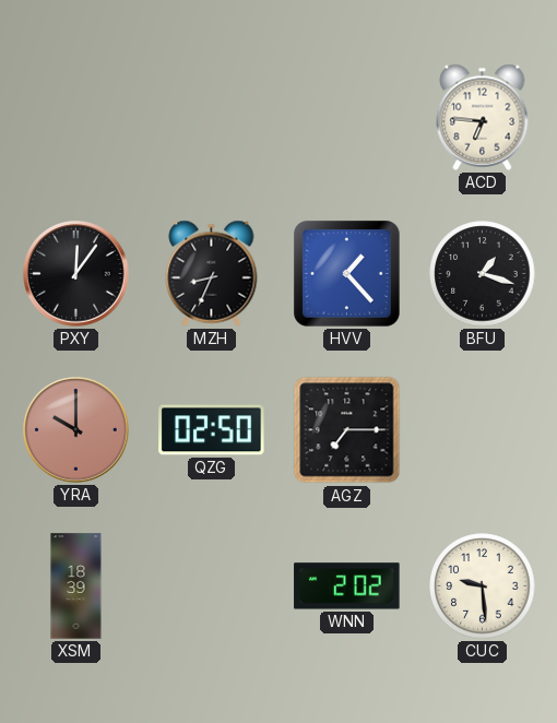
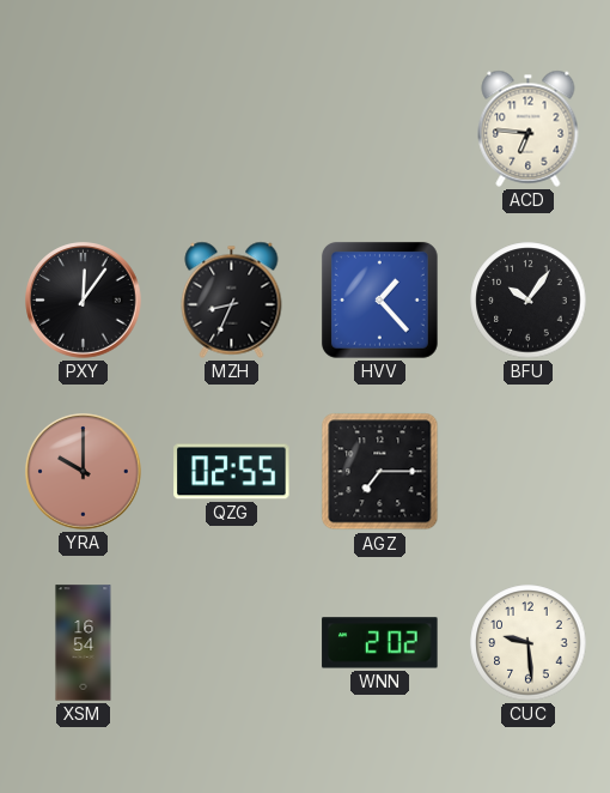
BFU: 1:18 -> 10:06 (529, 301)
QZG: 02:50 -> 02:55 (232, 472)
XSM: 18:39 -> 16:54 (84, 643)
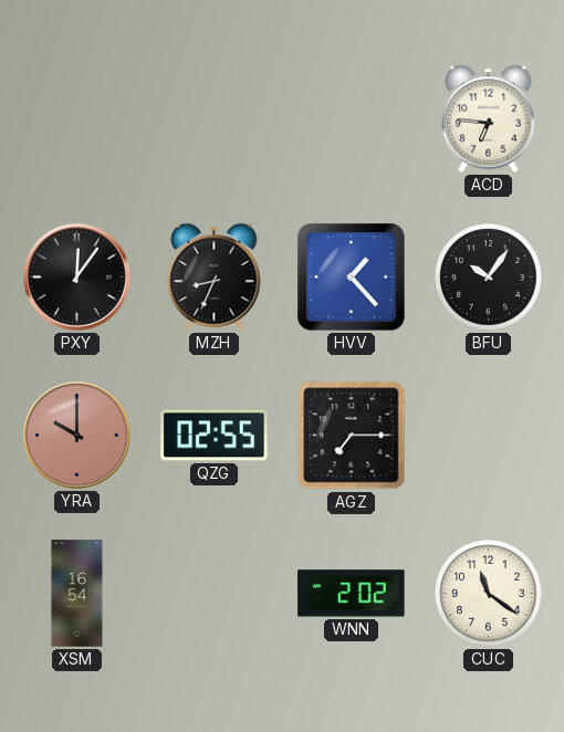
CUC: 9:29 -> 11:21 (489, 594)
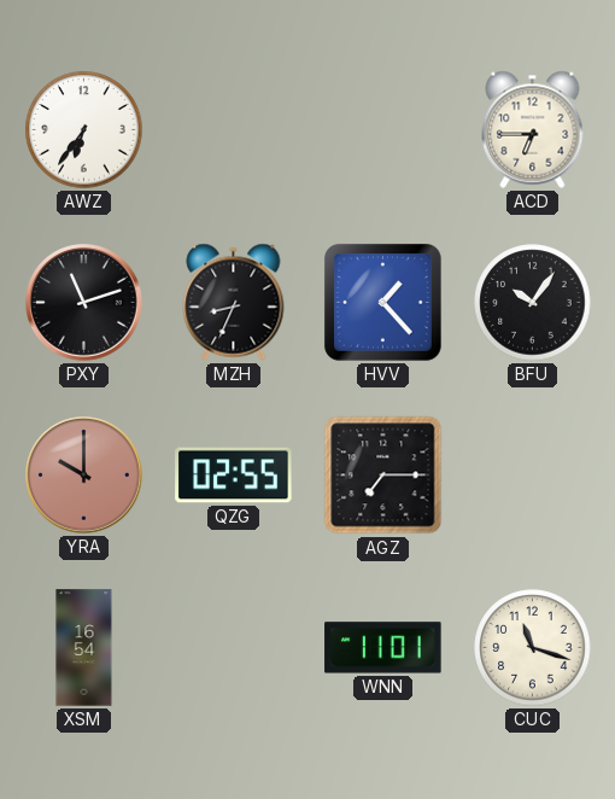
AWZ: none -> 6:36 (84, 130)
ACD: 6:46 -> 6:45 (533, 129)
PXY: 12:06 -> 11:12 (84, 303)
WNN: 2:02 -> 11:01 (383, 648)
CUC: 11:21 -> 11:18 (533, 648)
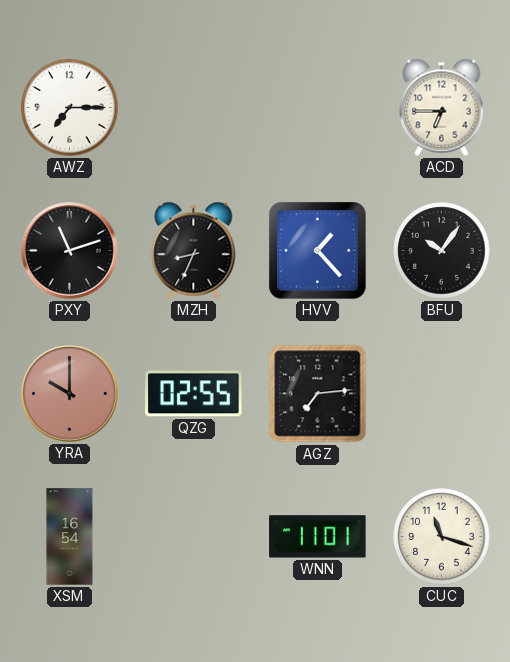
AWZ: 6:36 -> 7:15 (70, 108)
AGZ: 7:15 -> 7:14 (318, 394)
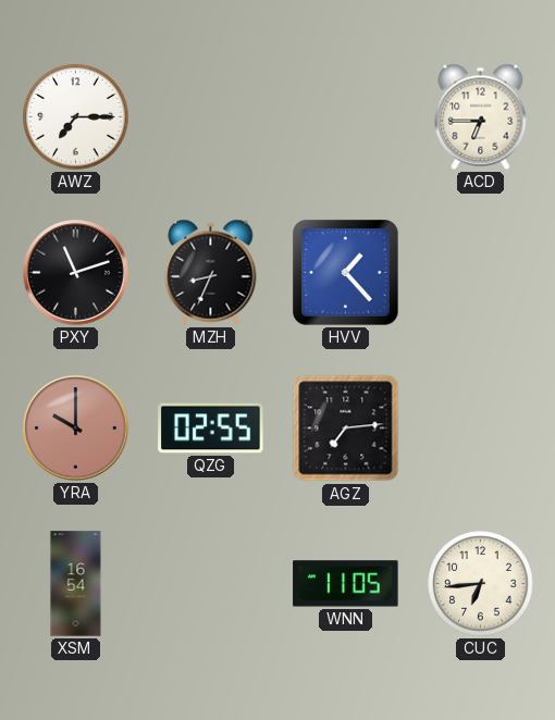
BFU: 10:06 -> none (442, 251)
WNN: 11:01 -> 11:05 (346, 584)
CUC: 11:18 -> 6:44 (481, 584)
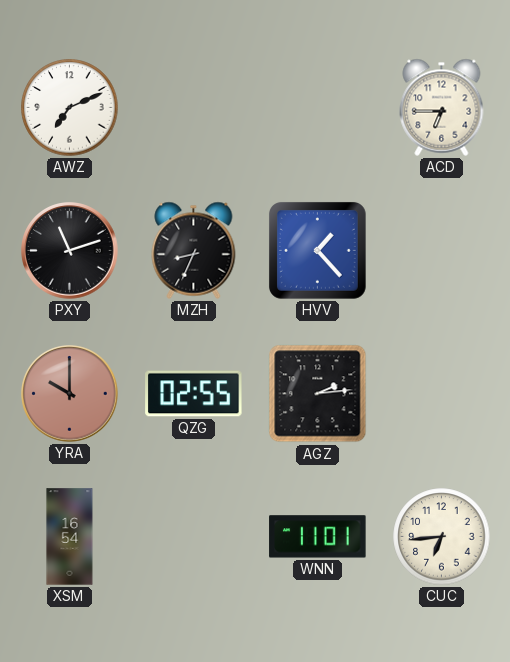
AWZ: 7:15 -> 7:11 (70, 108)
AGZ: 7:14 -> 2:14 (318, 394)
WNN: 11:05 -> 11:01 (318, 537)
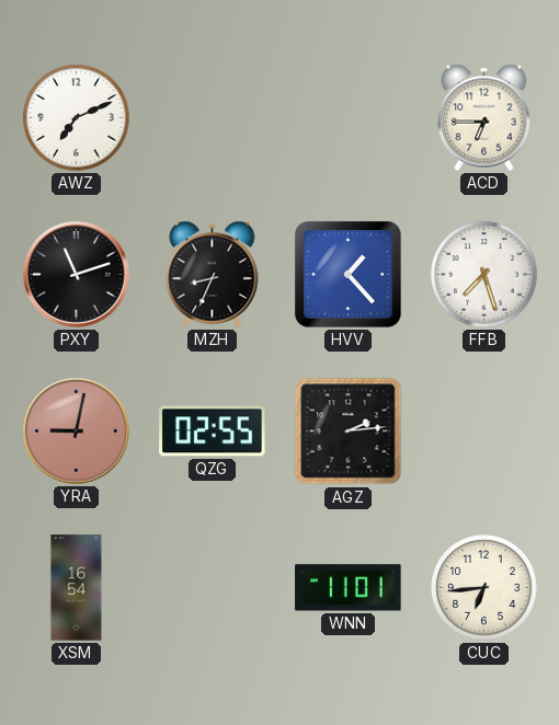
FFB: none -> 7:27 (484, 275)
YRA: 10:00 -> 9:02 (77, 431)
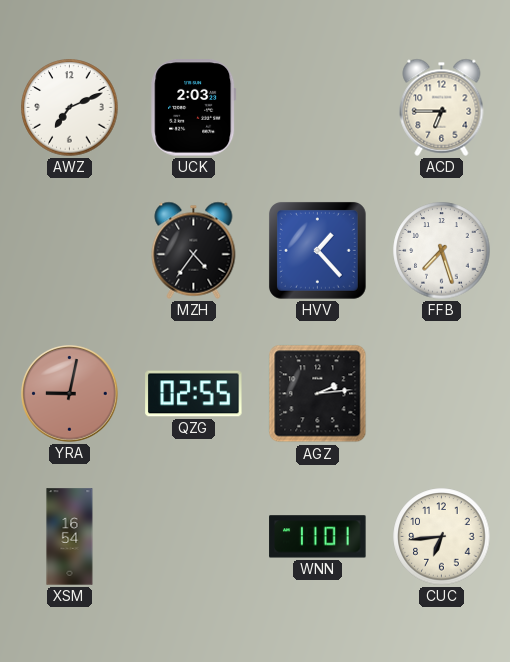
UCK: none -> 2:03 (194, 108)
PXY: 11:12 -> none (77, 275)
MZH: 8:34 -> 4:36 (194, 250)
